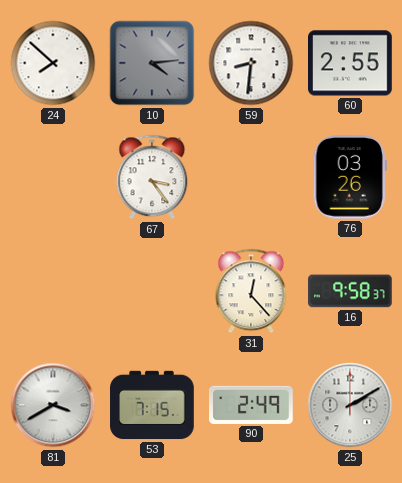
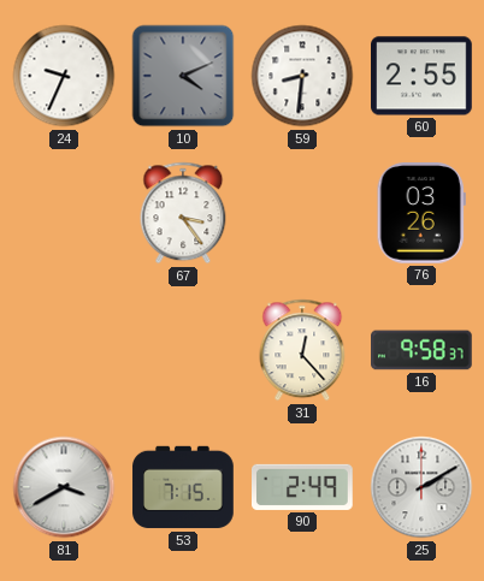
24: 7:52 -> 9:34 (64, 76)
10: 4:14 -> 4:11 (183, 76)
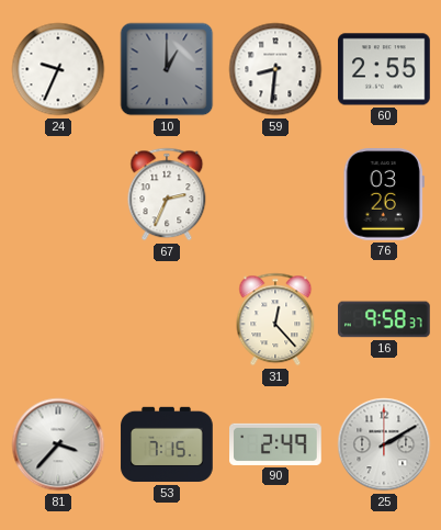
10: 4:11 -> 1:00 (167, 69)
67: 3:24 -> 2:34 (167, 194)
81: 3:40 -> 3:37 (58, 444)
